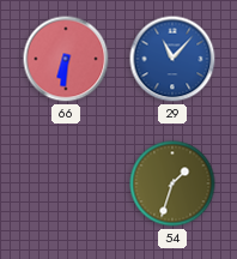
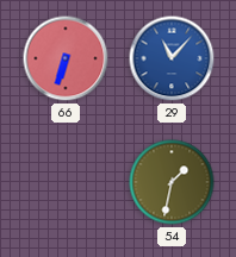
66: 6:31 -> 6:33 (66, 58)
54: 1:33 -> 1:32 (172, 182)
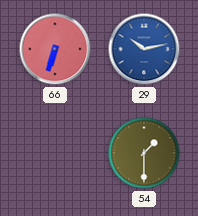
29: 11:07 -> 10:13 (144, 49)
54: 1:32 -> 1:30 (144, 153)
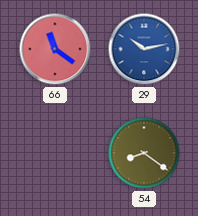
66: 6:33 -> 11:21 (55, 49)
54: 1:30 -> 8:21 (144, 153)
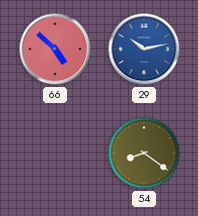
66: 11:21 -> 4:52 (55, 49)
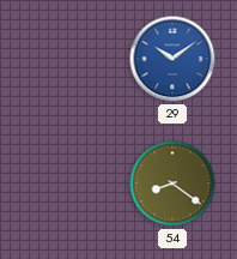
66: 4:52 -> none (55, 49)
29: 10:13 -> 10:09 (172, 59)
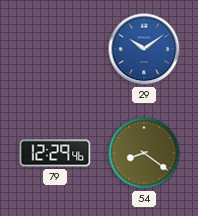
79: none -> 12:29 (55, 153)
